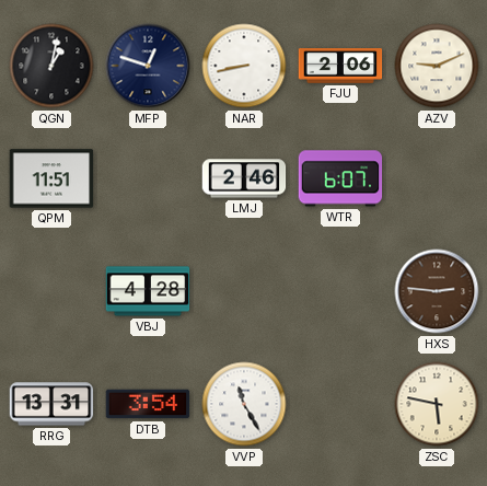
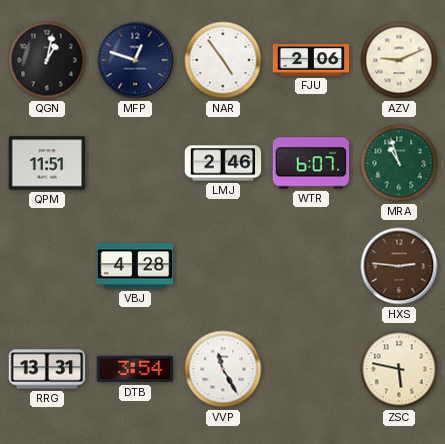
NAR: 8:43 -> 4:54 (223, 60)
MRA: none -> 10:57 (399, 163)
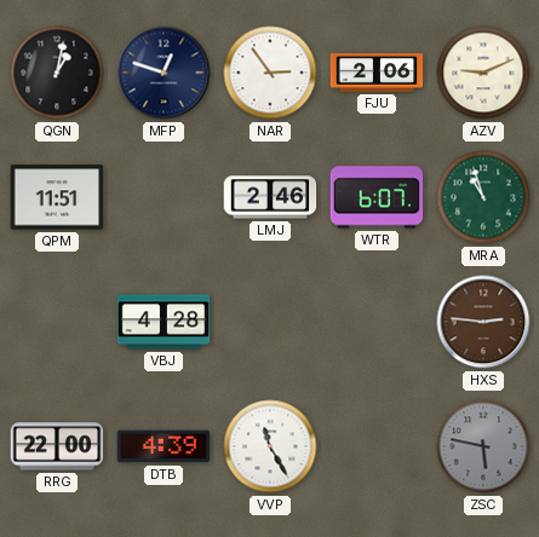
NAR: 4:54 -> 2:54 (270, 73)
RRG: 13:31 -> 22:00 (57, 446)
DTB: 3:54 -> 4:39 (164, 446)
ZSC dial: cream -> grey (483, 446)
